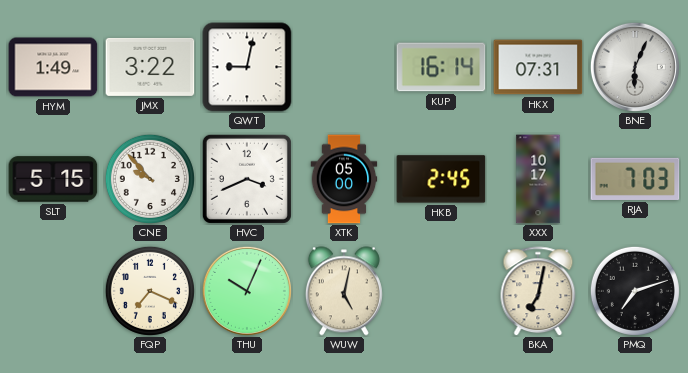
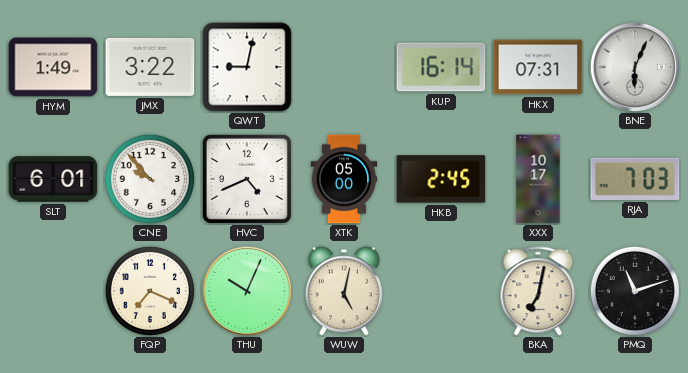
SLT: 5:15 -> 6:01 (53, 179)
HVC: 3:41 -> 4:41 (247, 179)
PMQ: 7:12 -> 11:12 (635, 291)
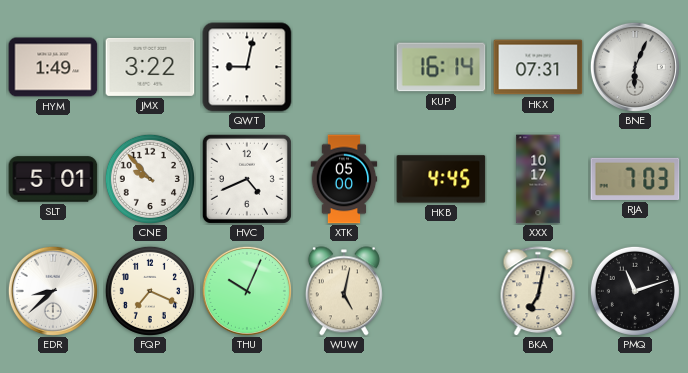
SLT: 6:01 -> 5:01 (53, 179)
HKB: 2:45 -> 4:45 (441, 179)
EDR: none -> 8:38 (53, 291)
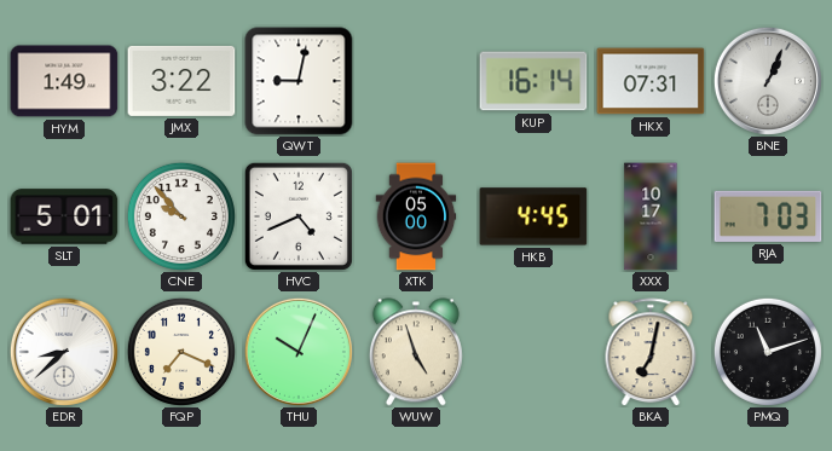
BNE: 6:04 -> 1:04 (768, 81)
WUW: 5:02 -> 4:57 (416, 352)
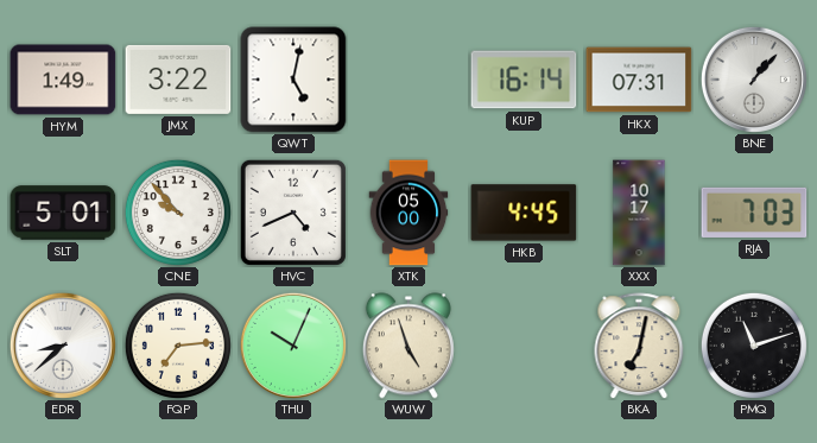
QWT: 9:02 -> 5:02 (293, 80)
BNE: 1:04 -> 1:07 (754, 80)
FQP: 7:19 -> 7:14 (178, 346)
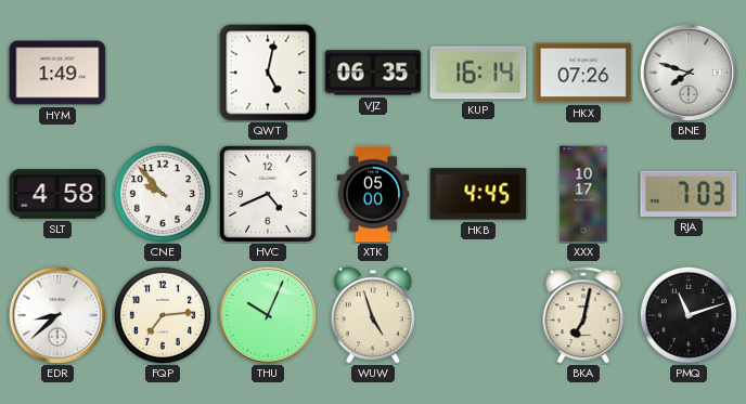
JMX: 3:22 -> none (178, 80)
VJZ: none -> 06:35 (373, 73)
HKX: 07:31 -> 07:26 (583, 73)
BNE: 1:07 -> 7:48 (689, 73)
SLT: 5:01 -> 4:58 (57, 194)
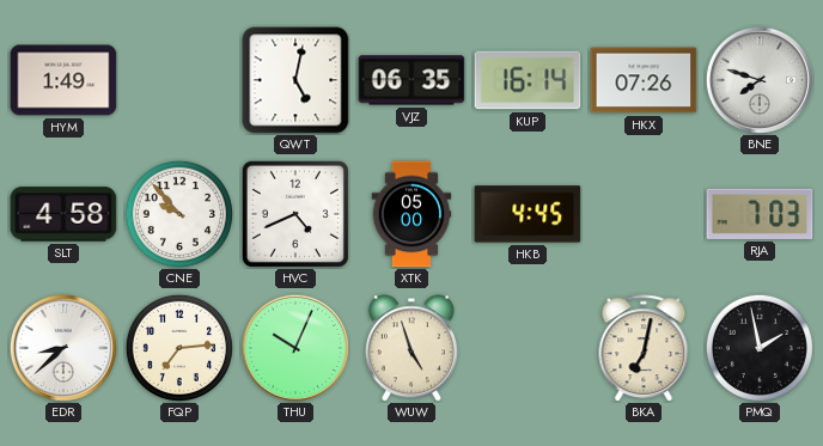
XXX: 10:17 -> none (583, 194)
PMQ: 11:12 -> 1:58 (760, 348)
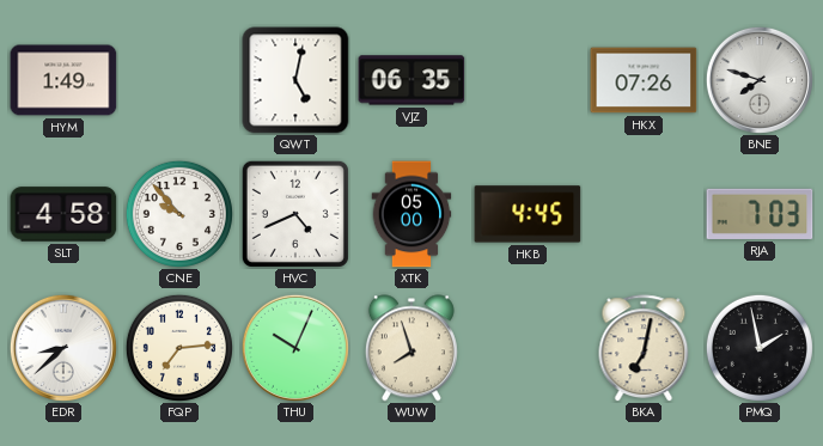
KUP: 16:14 -> none (528, 80)
WUW: 4:57 -> 7:57 (411, 348)
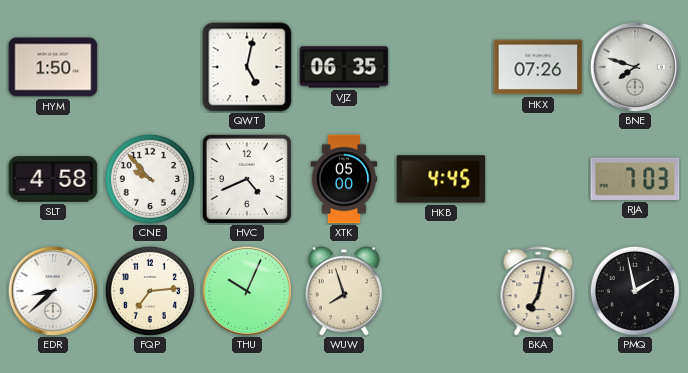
HYM: 1:49 -> 1:50 (53, 67)
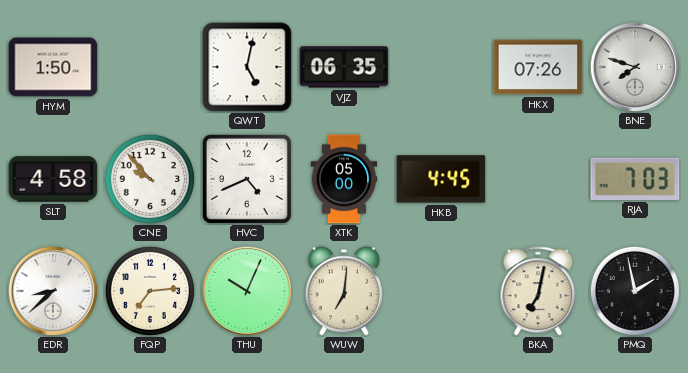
WUW: 7:57 -> 7:01 (344, 291)
